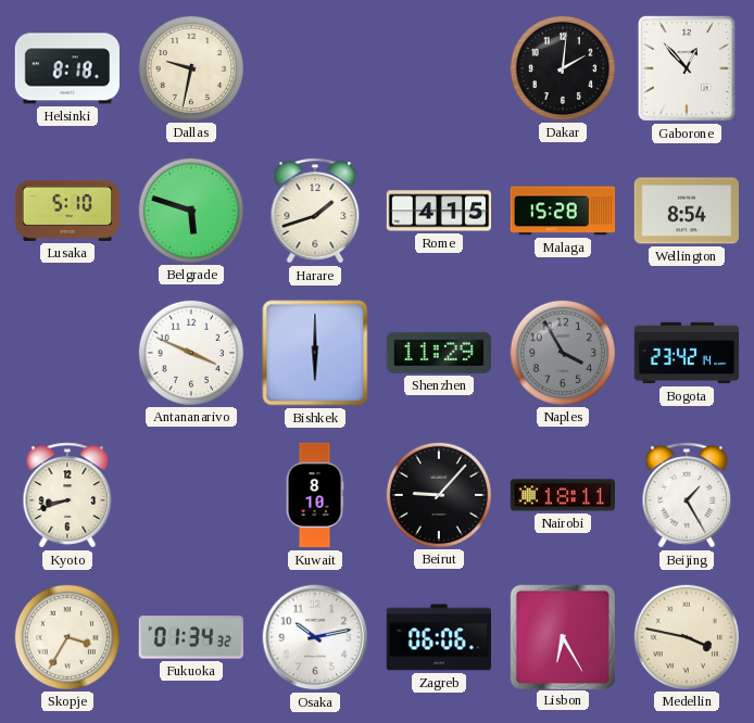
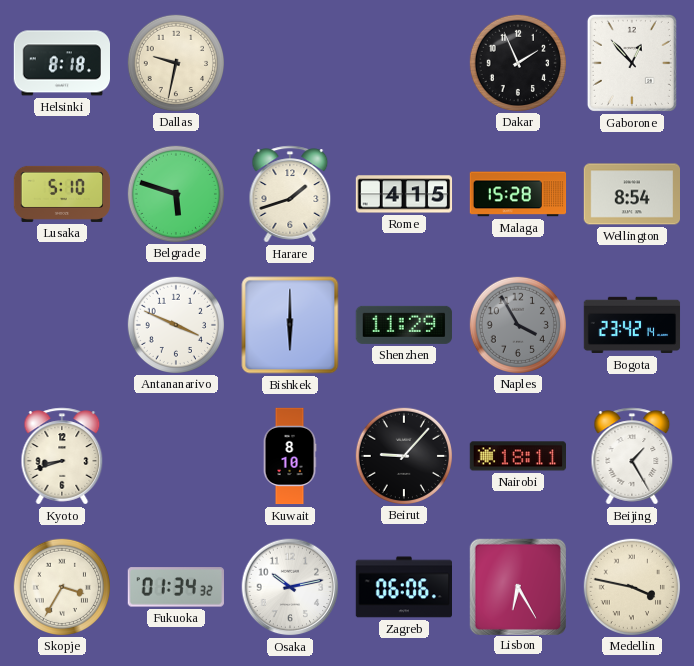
Dakar: 2:01 -> 1:56 (517, 62)
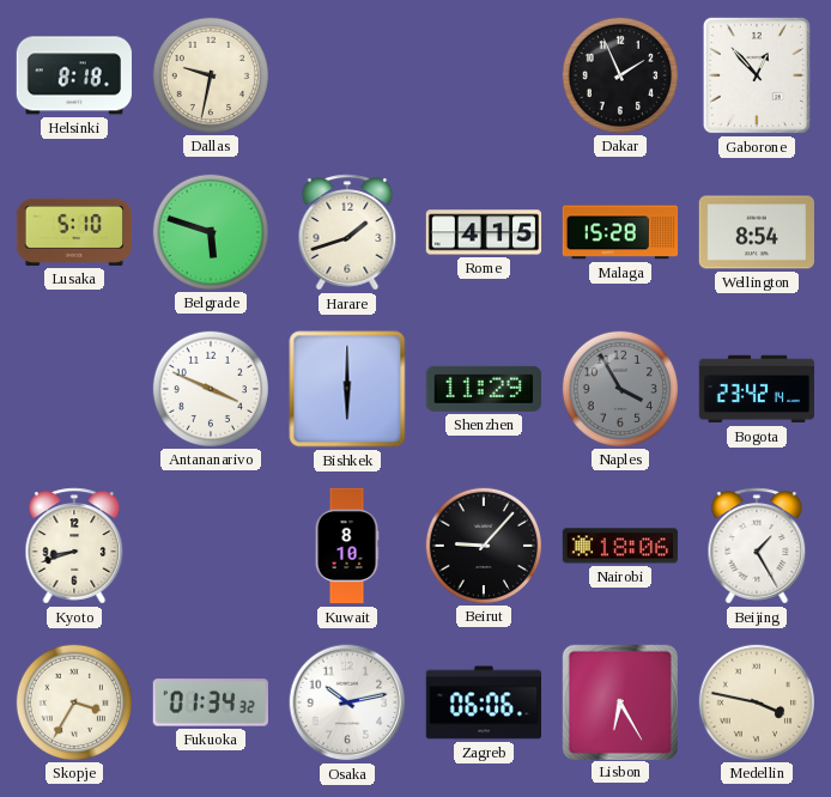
Nairobi: 18:11 -> 18:06 (619, 546)
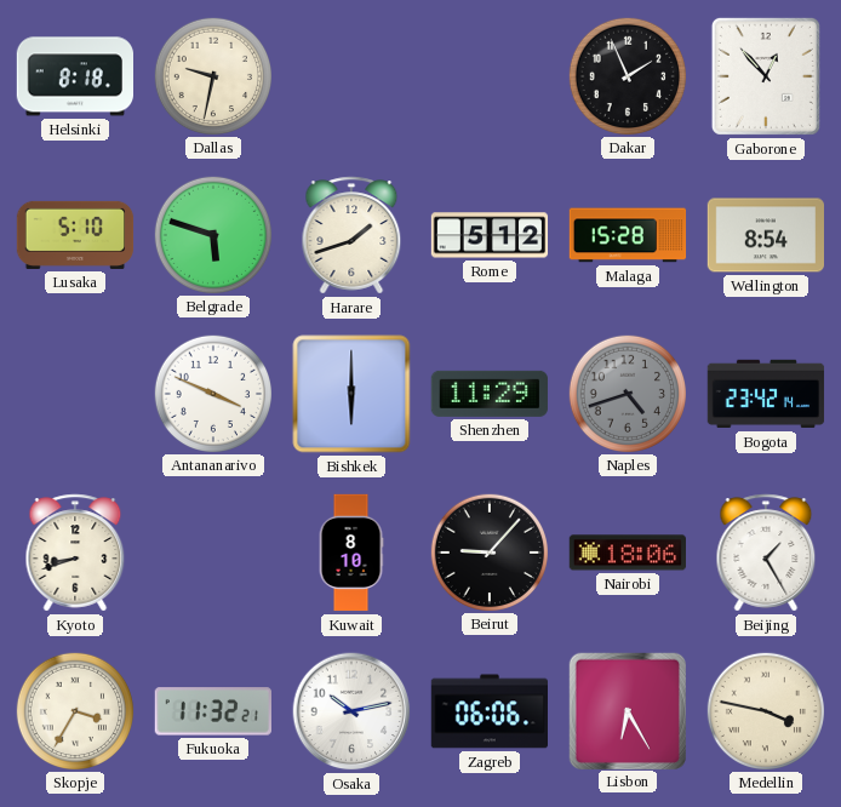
Rome: 4:15 -> 5:12 (490, 235)
Naples: 3:55 -> 4:42 (627, 393)
Fukuoka: 01:34 -> 11:32 (213, 711)
